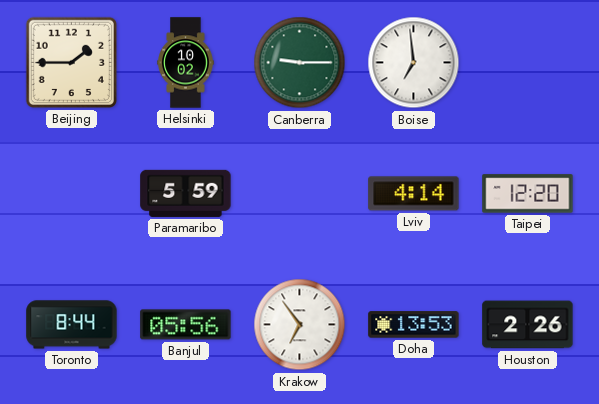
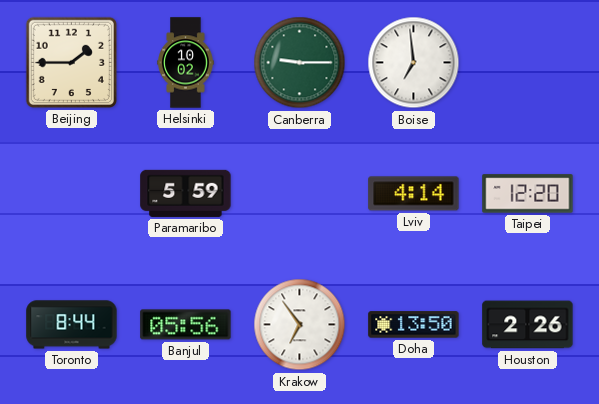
Doha: 13:53 -> 13:50 (414, 325)
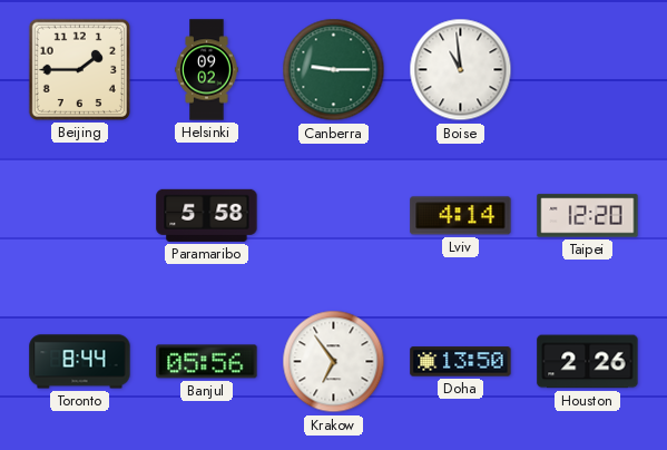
Helsinki: 10:02 -> 09:02 (207, 70)
Boise: 6:59 -> 10:59 (461, 70)
Paramaribo: 5:59 -> 5:58 (207, 215)
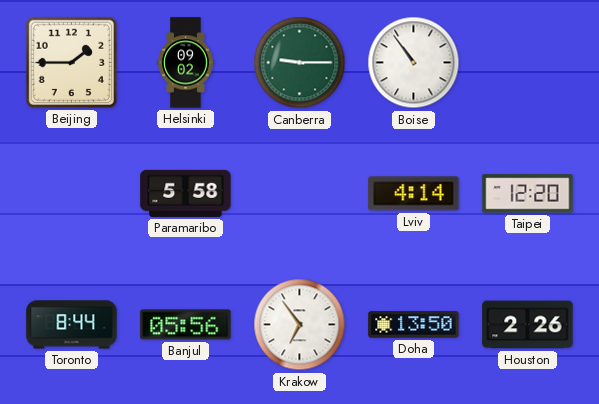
Boise: 10:59 -> 10:54 (414, 63)
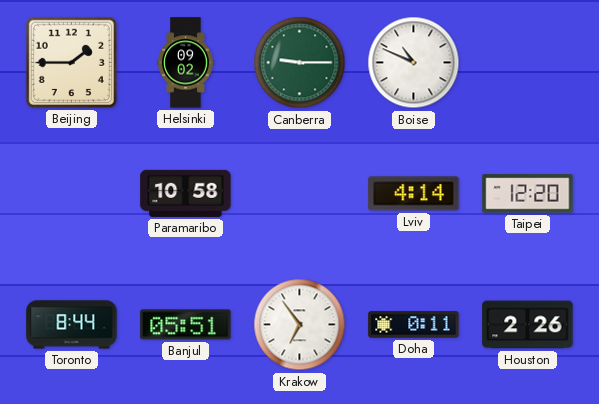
Boise: 10:54 -> 10:49 (414, 63)
Paramaribo: 5:58 -> 10:58 (186, 193)
Banjul: 05:56 -> 05:51 (186, 325)
Doha: 13:50 -> 0:11 (414, 325)
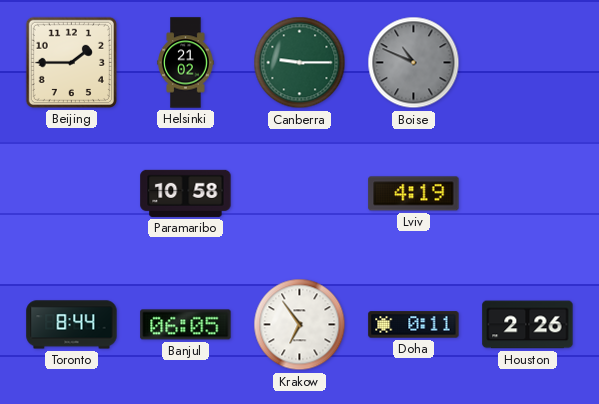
Helsinki: 09:02 -> 21:02 (186, 63)
Boise dial: white -> grey (414, 63)
Lviv: 4:14 -> 4:19 (414, 194)
Taipei: 12:20 -> none (528, 194)
Banjul: 05:51 -> 06:05 (186, 325)
